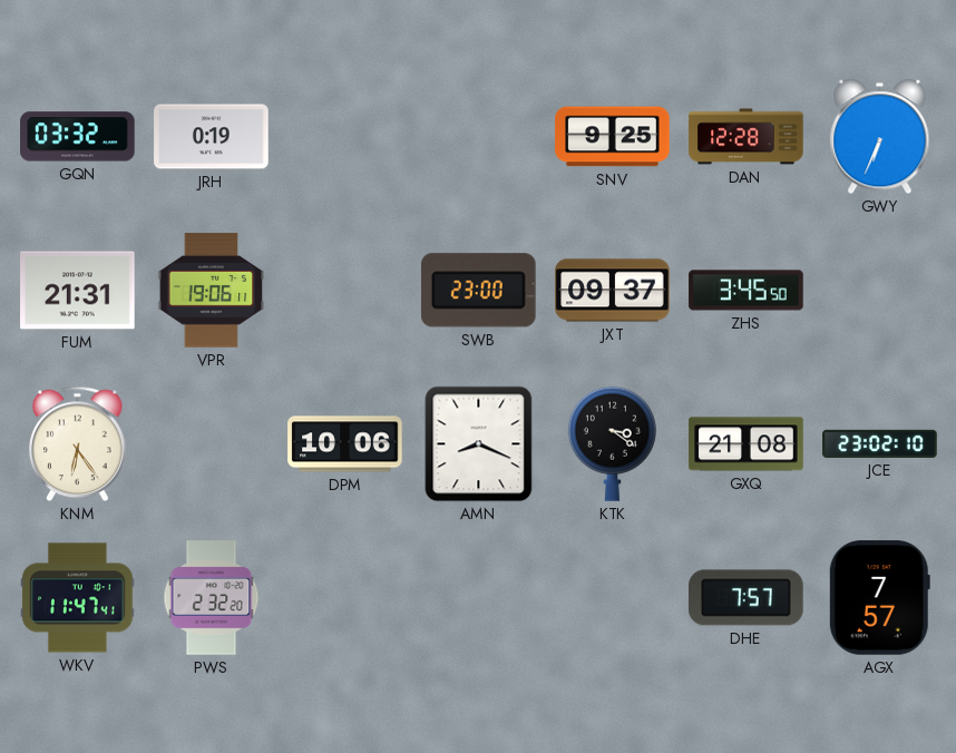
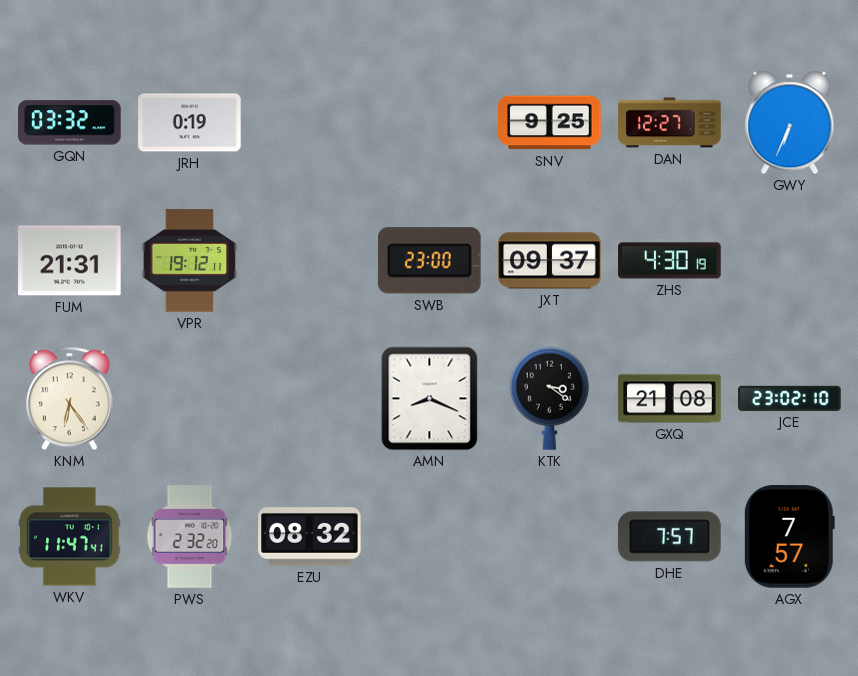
DAN: 12:28 -> 12:27 (670, 123)
VPR: 19:06 -> 19:12 (190, 261)
ZHS: 3:45 -> 4:30 (670, 261)
DPM: 10:06 -> none (345, 444)
EZU: none -> 08:32 (310, 537)
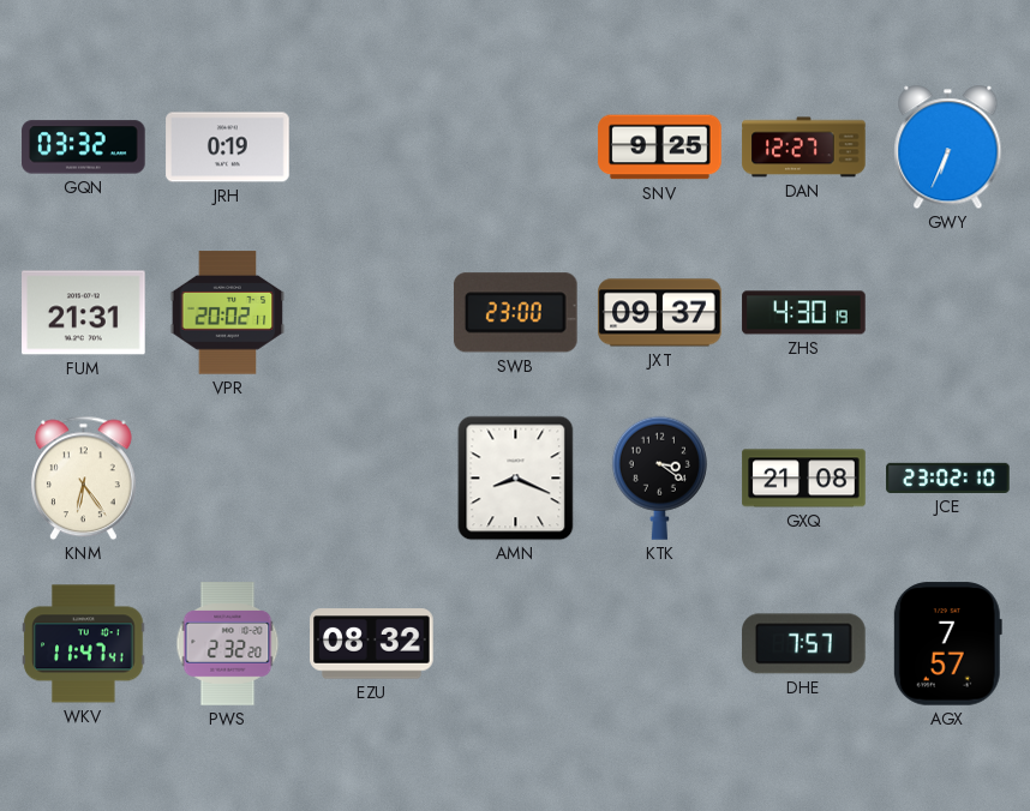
VPR: 19:12 -> 20:02 (228, 313)
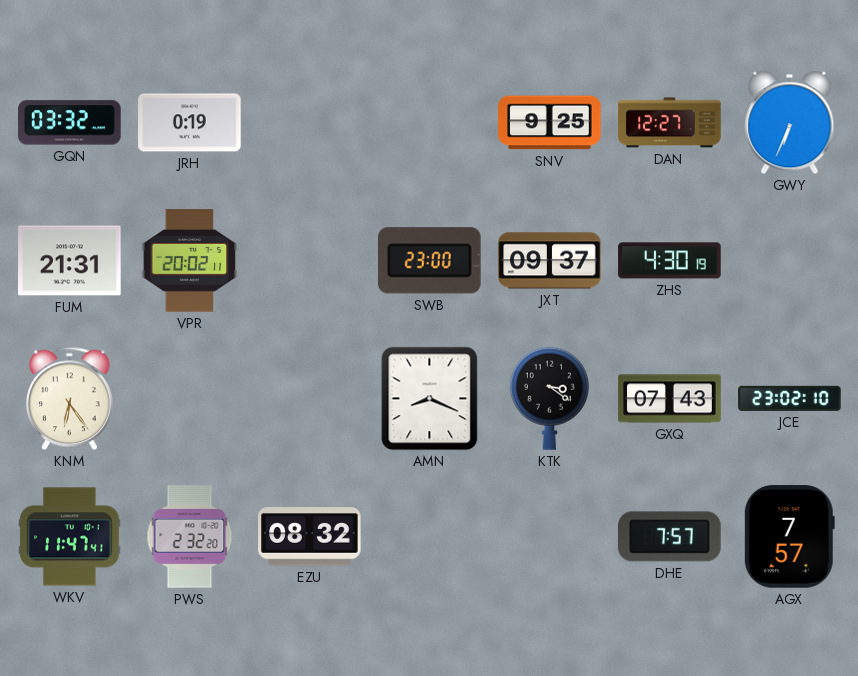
GXQ: 21:08 -> 07:43 (670, 399)
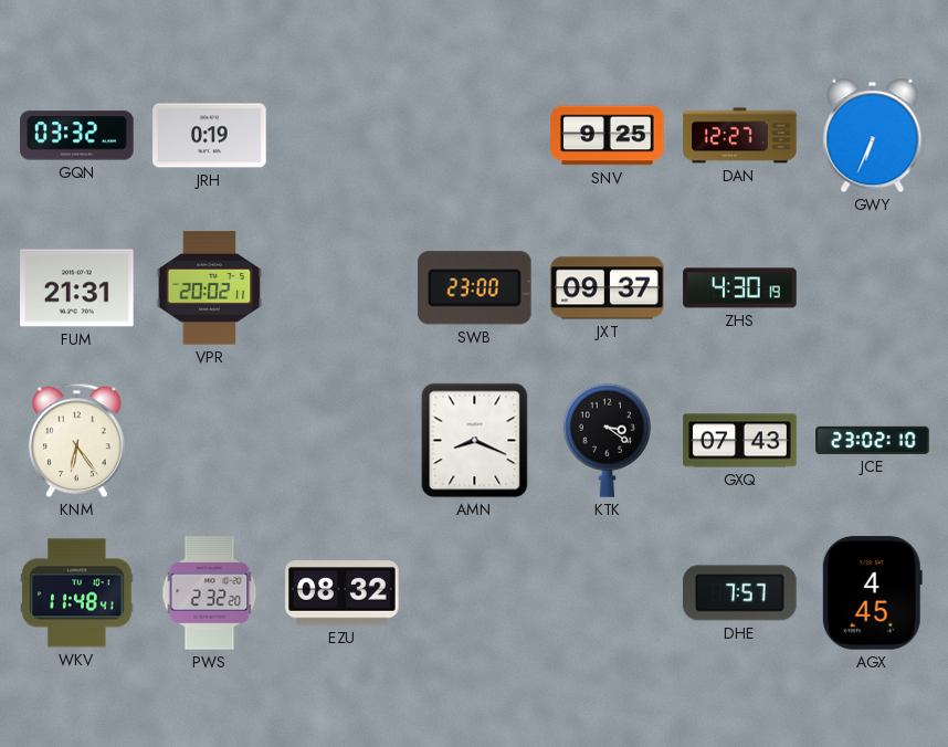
WKV: 11:47 -> 11:48 (77, 593)
AGX: 7:57 -> 4:45 (872, 593)
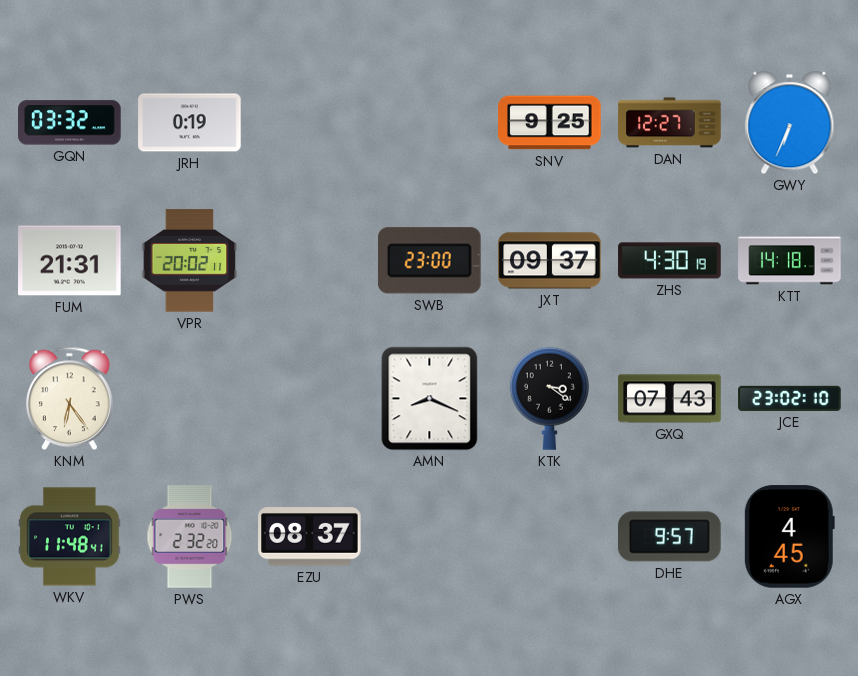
KTT: none -> 14:18 (790, 261)
EZU: 08:32 -> 08:37 (310, 537)
DHE: 7:57 -> 9:57 (670, 537)
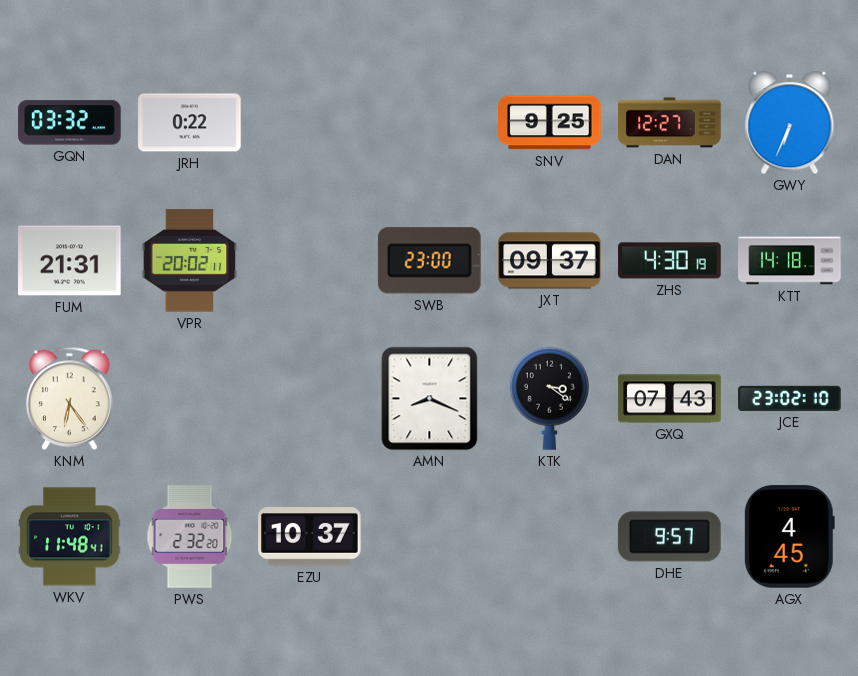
JRH: 0:19 -> 0:22 (190, 123)
EZU: 08:37 -> 10:37 (310, 537)
